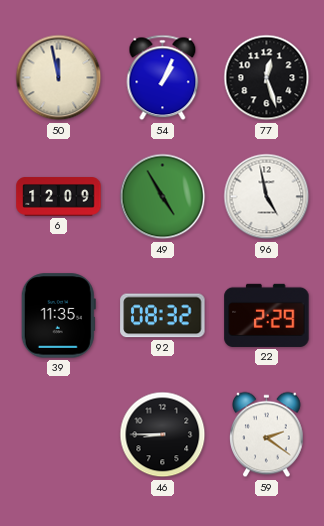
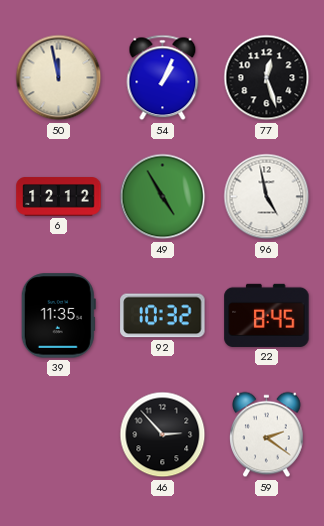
6: 12:09 -> 12:12 (59, 197)
92: 08:32 -> 10:32 (163, 316)
22: 2:29 -> 8:45 (267, 315)
46: 8:45 -> 2:53 (163, 435)
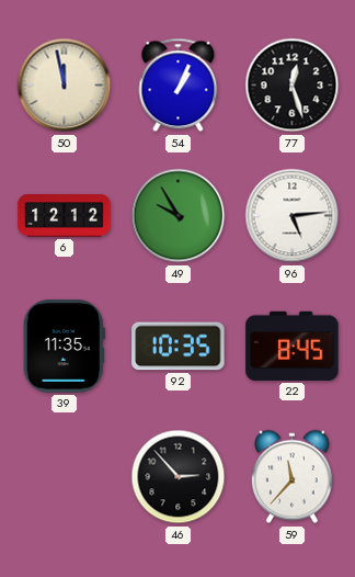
49: 4:55 -> 9:55 (179, 216)
96: 4:58 -> 5:14 (293, 216)
92: 10:32 -> 10:35 (179, 347)
59: 2:21 -> 11:37 (293, 477)
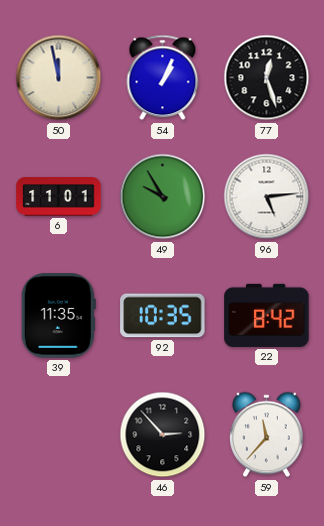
6: 12:12 -> 11:01 (59, 197)
22: 8:45 -> 8:42 (267, 315)
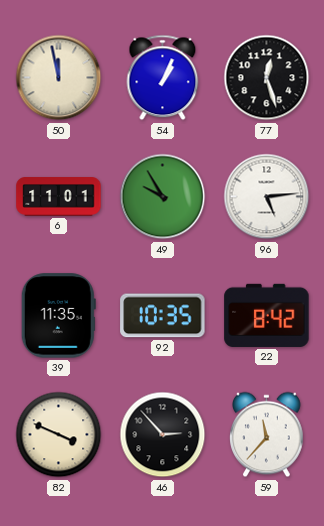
82: none -> 3:49 (59, 435)
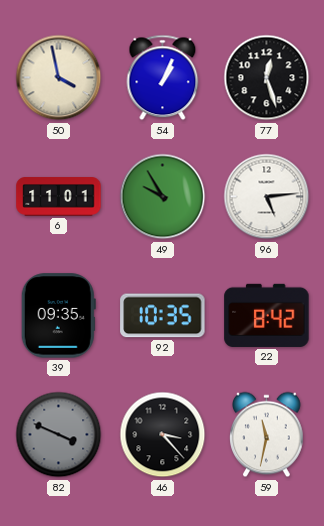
50: 11:58 -> 3:58 (59, 78)
39: 11:35 -> 09:35 (58, 316)
82 dial: cream -> grey (59, 435)
46: 2:53 -> 3:23 (163, 435)
59: 11:37 -> 11:32 (267, 435)
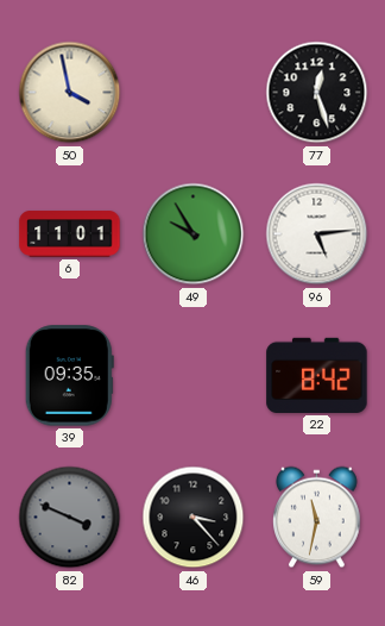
54: 1:04 -> none (163, 78)
92: 10:35 -> none (163, 316)
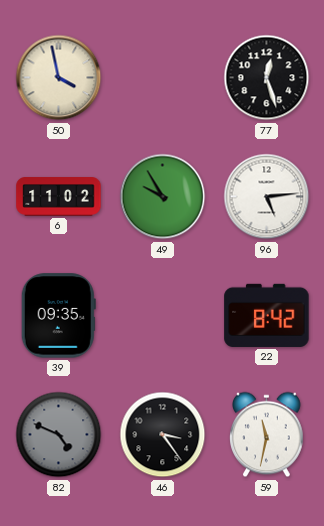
6: 11:01 -> 11:02 (59, 197)
82: 3:49 -> 4:49 (59, 435)
46: 3:23 -> 3:24 (163, 435)
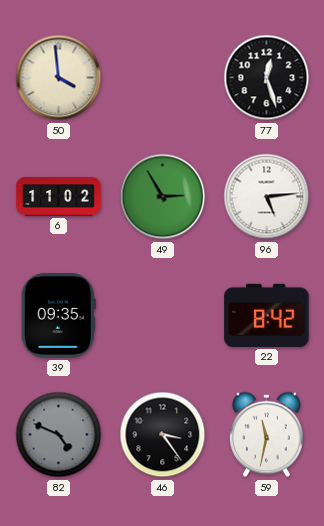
50: 3:58 -> 3:59 (59, 78)
49: 9:55 -> 2:55 (163, 197)
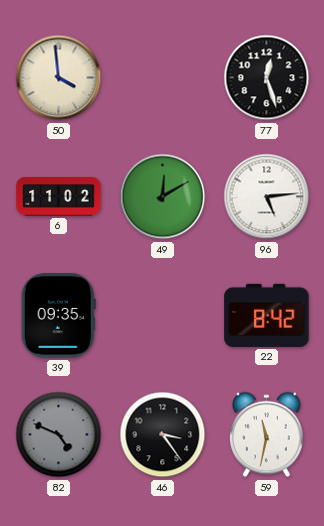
49: 2:55 -> 12:10 (163, 197)
